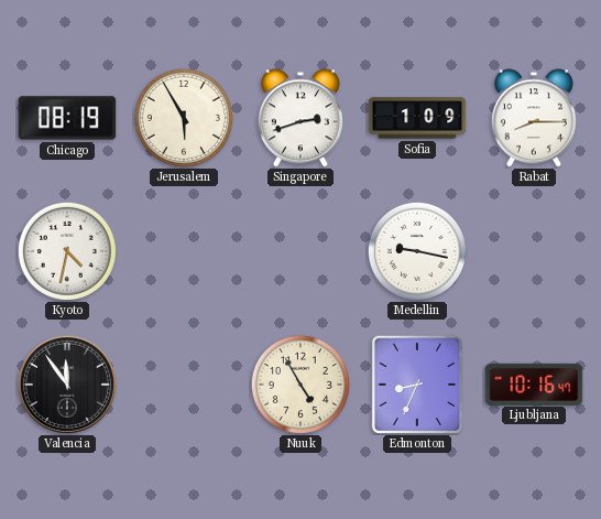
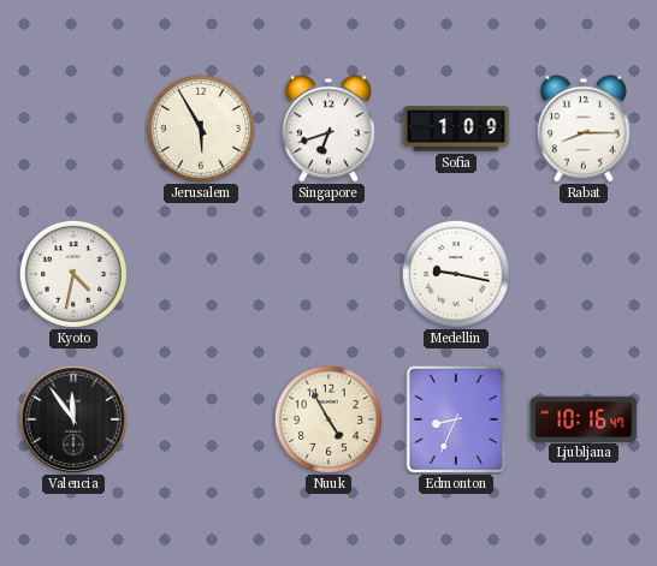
Chicago: 08:19 -> none (67, 118)
Singapore: 2:42 -> 6:42 (328, 129)
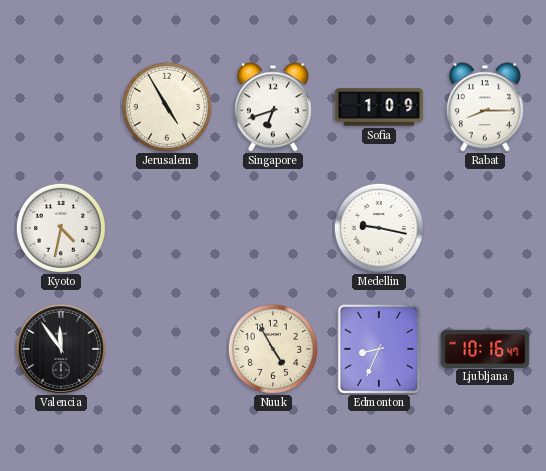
Jerusalem: 5:55 -> 4:55 (167, 107)
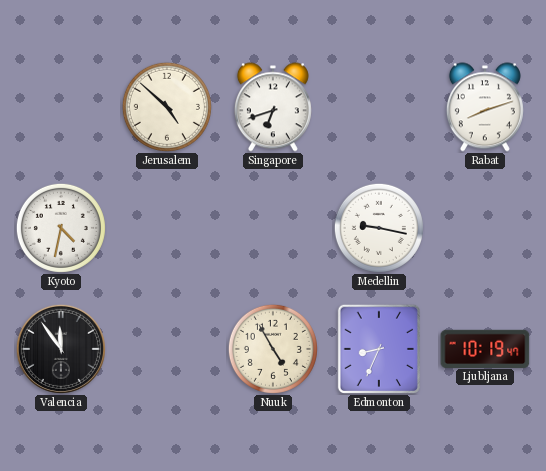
Jerusalem: 4:55 -> 4:52 (167, 107)
Sofia: 1:09 -> none (379, 107)
Rabat: 8:15 -> 8:12 (485, 107)
Ljubljana: 10:16 -> 10:19 (485, 348)
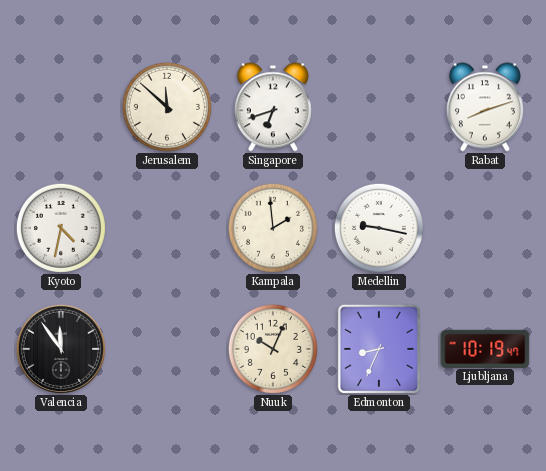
Jerusalem: 4:52 -> 11:52 (167, 107)
Kampala: none -> 1:59 (273, 228)
Nuuk: 4:55 -> 10:04 (273, 349)
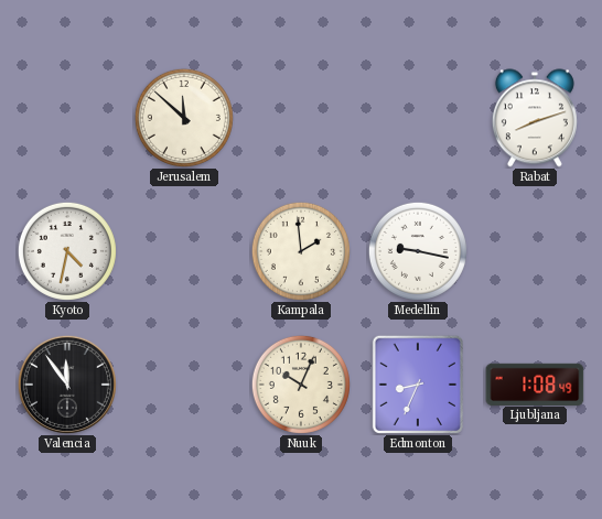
Singapore: 6:42 -> none (273, 107)
Ljubljana: 10:19 -> 1:08 (535, 383)
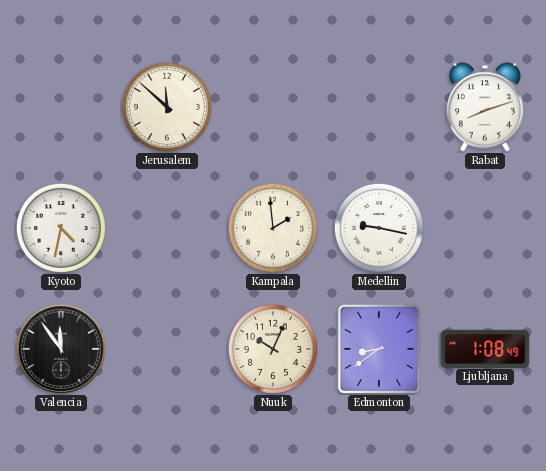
Edmonton: 8:34 -> 8:39 (379, 349)
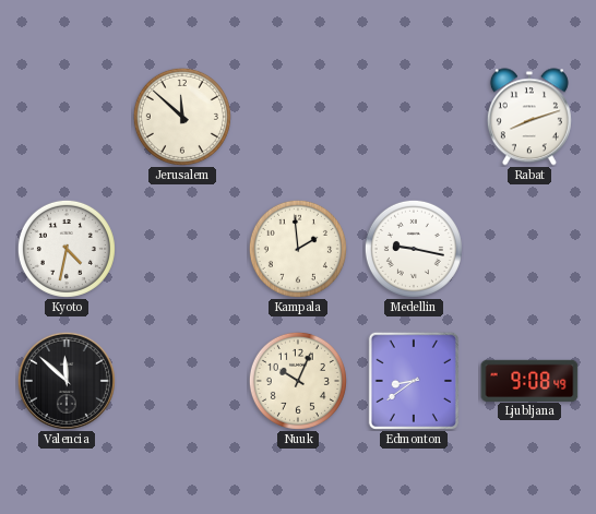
Valencia: 11:54 -> 11:52 (67, 381)
Ljubljana: 1:08 -> 9:08 (529, 380)
